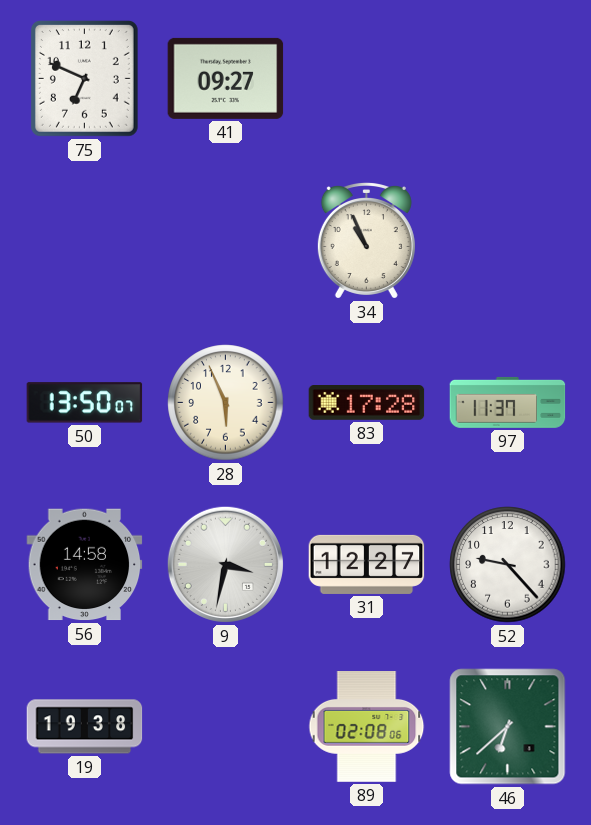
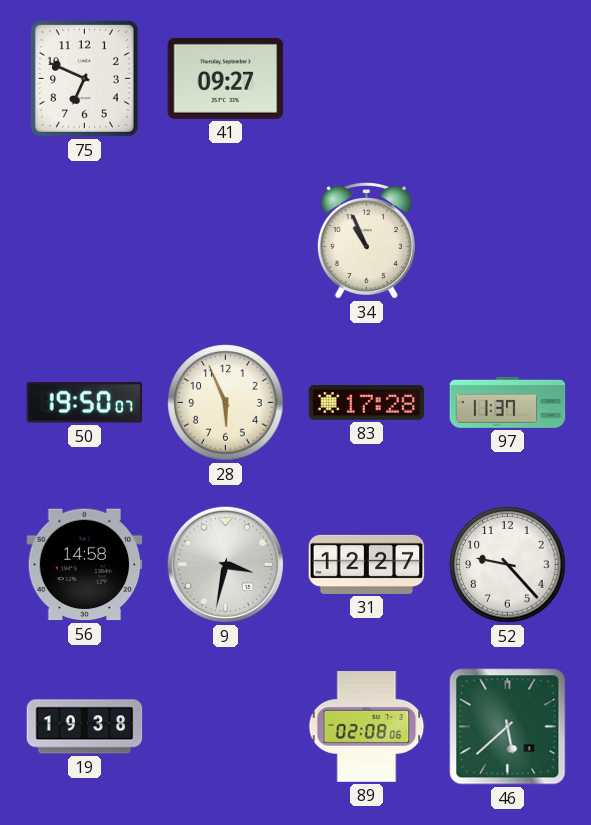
50: 13:50 -> 19:50 (85, 403)
46: 6:38 -> 5:38 (508, 727)
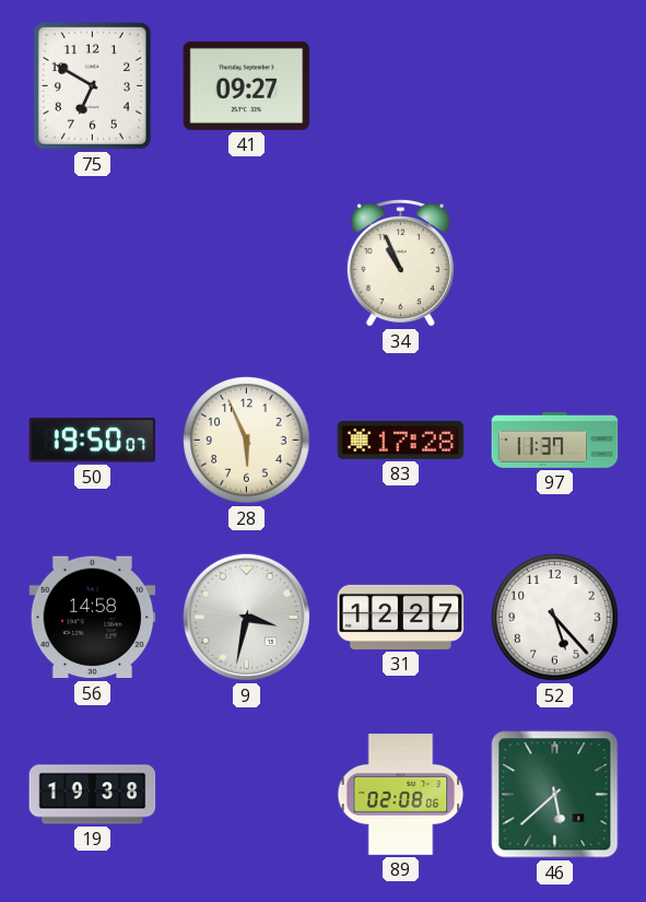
75: 6:49 -> 6:50 (92, 85)
52: 9:23 -> 5:23 (555, 618)
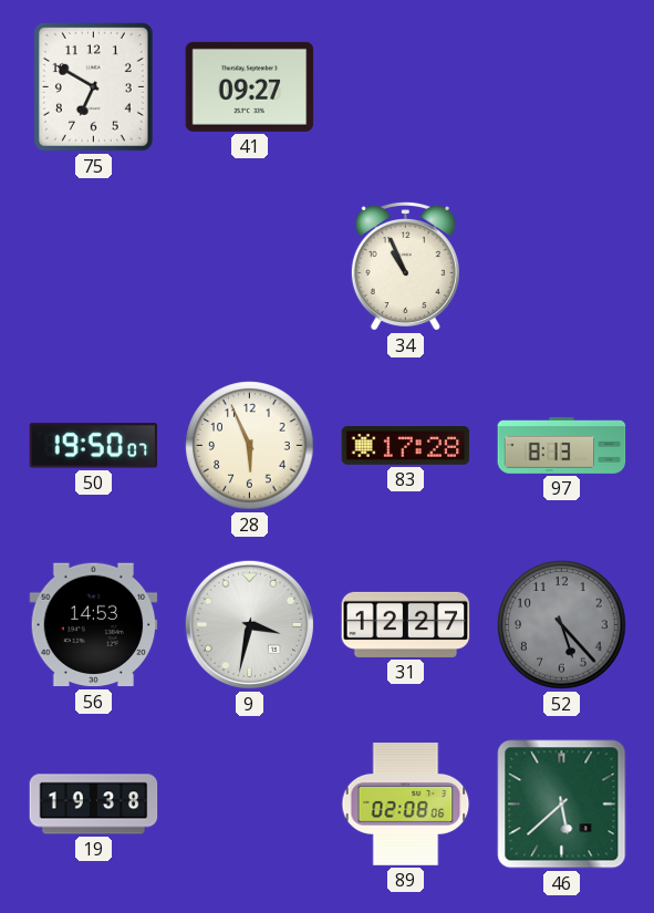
97: 11:37 -> 8:13 (562, 445)
56: 14:58 -> 14:53 (94, 625)
52 dial: white -> grey (562, 625)
